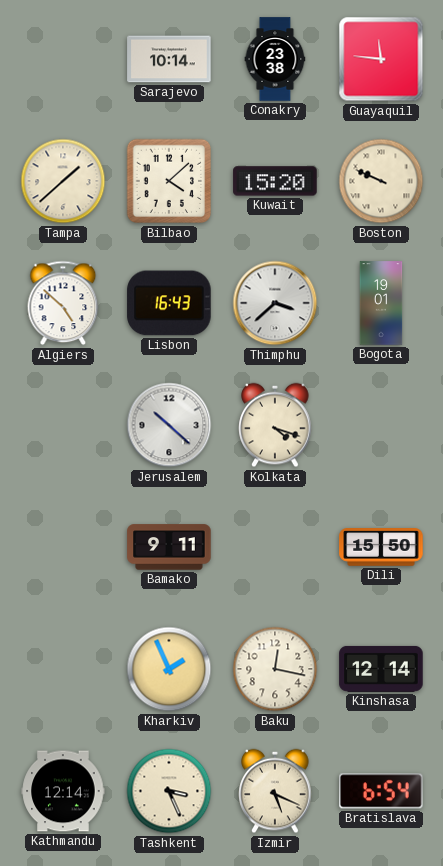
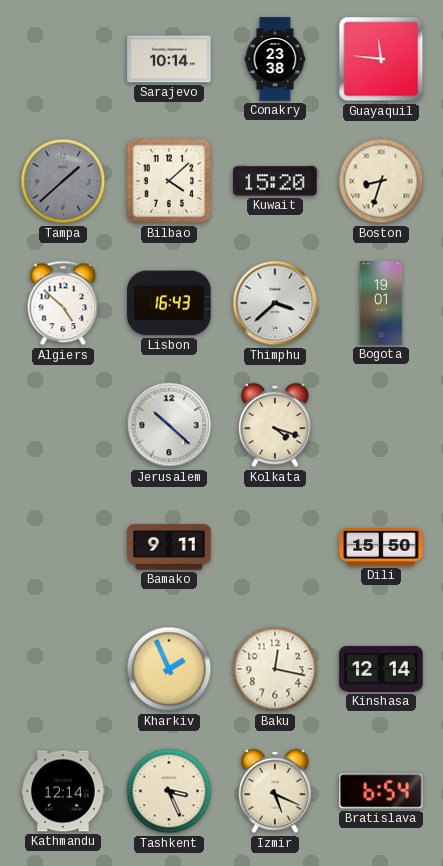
Tampa dial: cream -> grey (63, 181)
Boston: 9:49 -> 8:33 (381, 181)
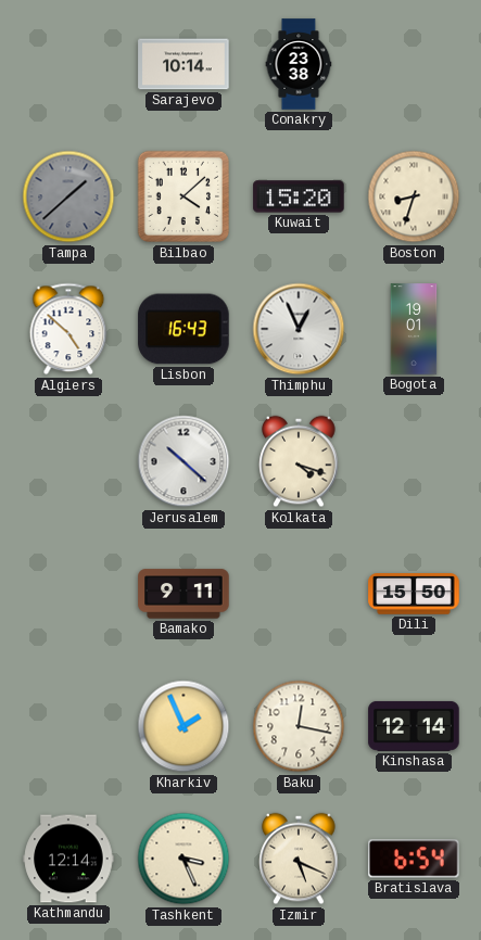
Guayaquil: 11:46 -> none (381, 59)
Thimphu: 3:38 -> 12:56 (299, 329)
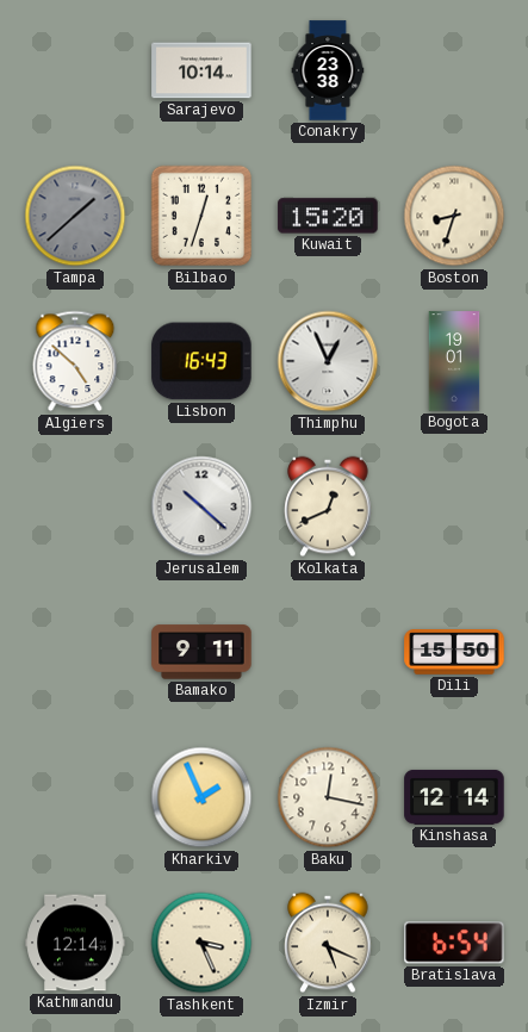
Bilbao: 4:08 -> 12:33 (201, 216)
Kolkata: 4:18 -> 12:41 (328, 506)
